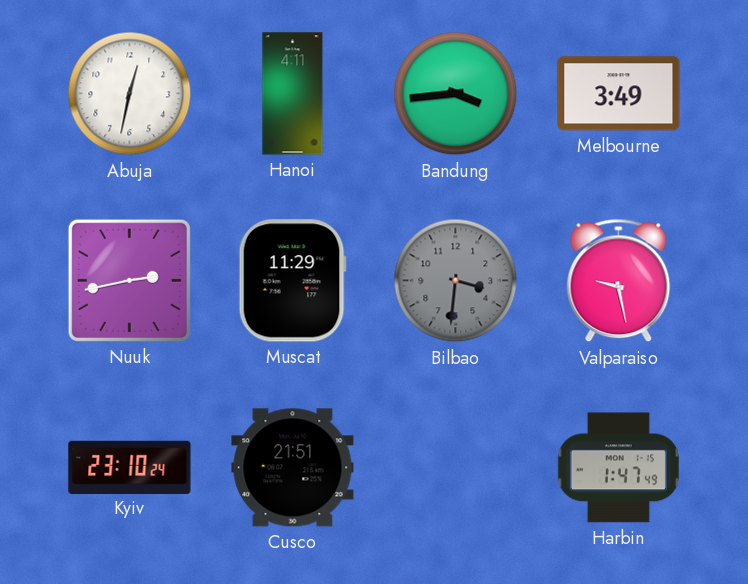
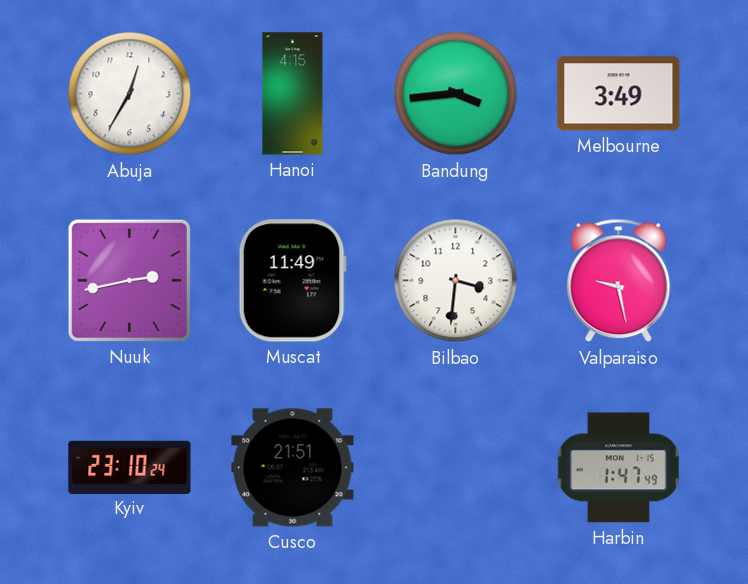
Abuja: 12:32 -> 12:35 (130, 94)
Hanoi: 4:11 -> 4:15 (293, 94)
Muscat: 11:29 -> 11:49 (292, 281)
Bilbao dial: grey -> white (456, 281)
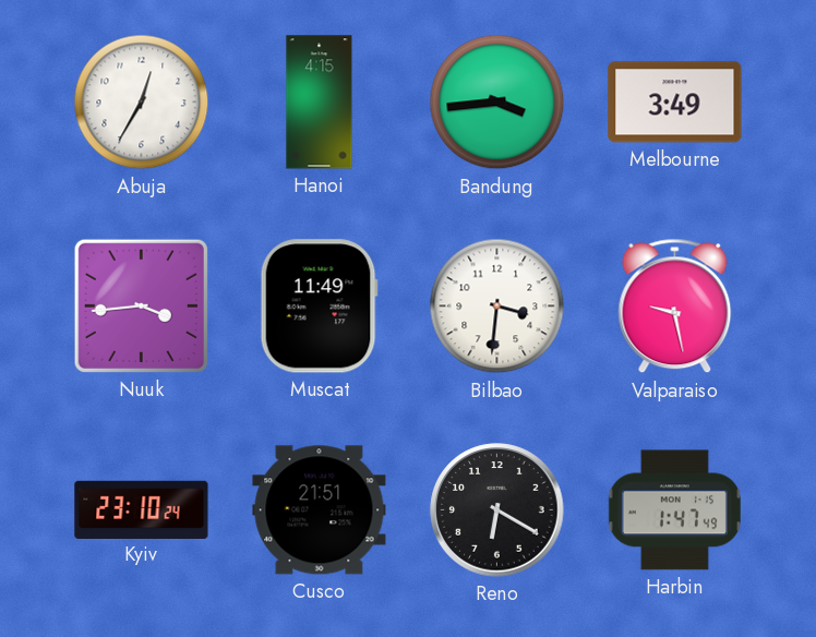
Nuuk: 2:43 -> 3:44 (141, 305)
Reno: none -> 6:20 (497, 510)
